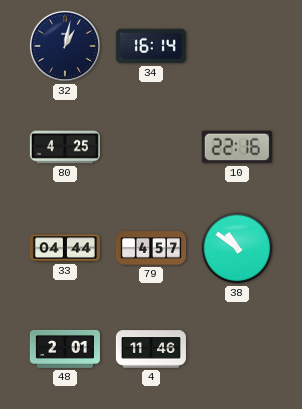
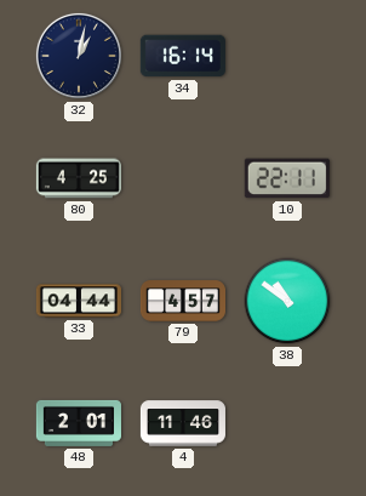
10: 22:16 -> 22:11 (287, 178)
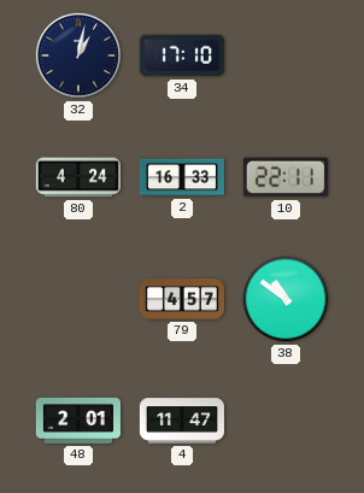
34: 16:14 -> 17:10 (182, 55)
80: 4:25 -> 4:24 (78, 177)
2: none -> 16:33 (182, 177)
33: 04:44 -> none (79, 301)
4: 11:46 -> 11:47 (182, 421)
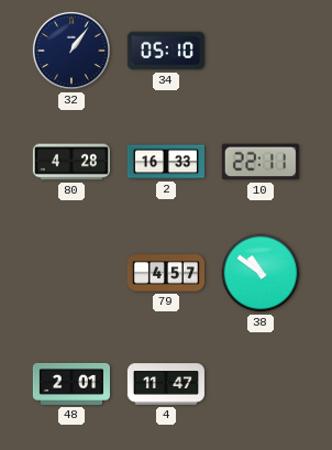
32: 1:02 -> 1:06 (71, 51)
34: 17:10 -> 05:10 (166, 51)
80: 4:24 -> 4:28 (71, 162)
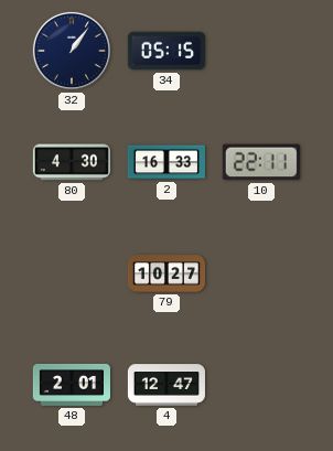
34: 05:10 -> 05:15 (166, 51)
80: 4:28 -> 4:30 (72, 162)
79: 4:57 -> 10:27 (165, 273)
38: 10:51 -> none (261, 273)
4: 11:47 -> 12:47 (166, 385)
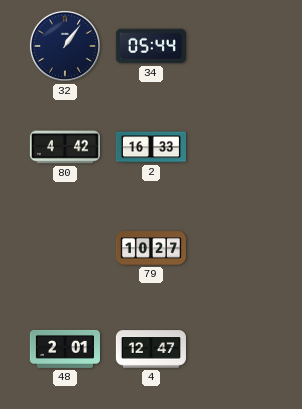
34: 05:15 -> 05:44 (151, 46)
80: 4:30 -> 4:42 (65, 147)
10: 22:11 -> none (261, 162)
